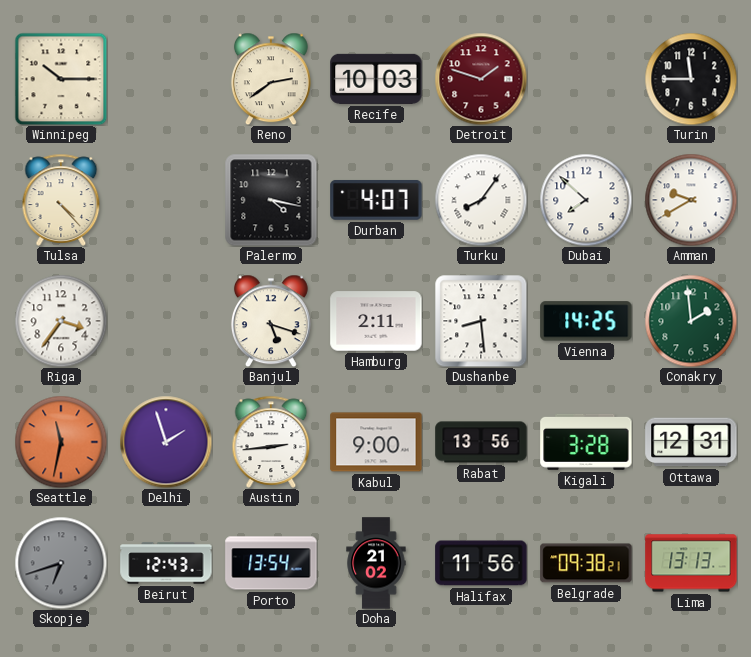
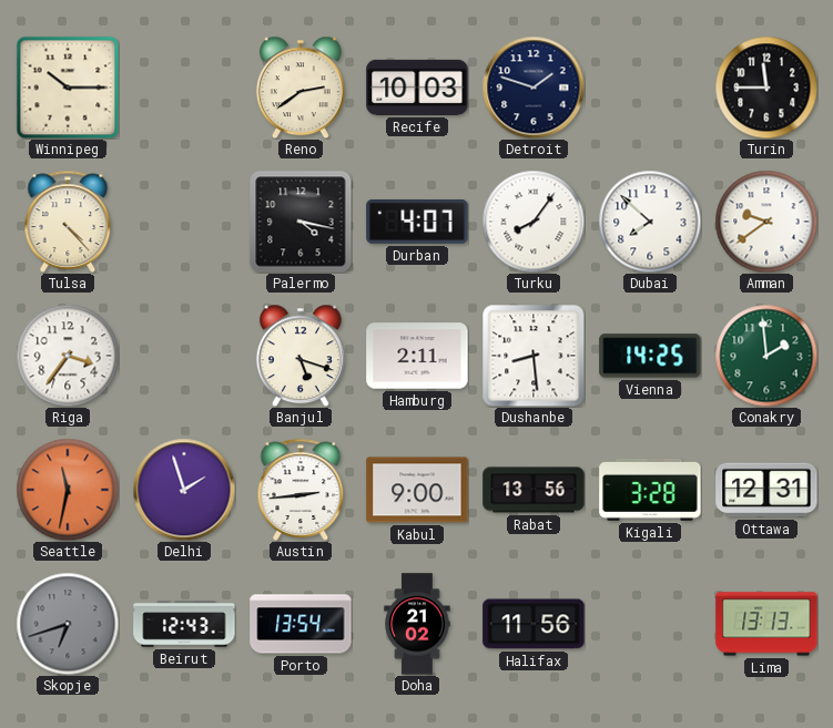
Detroit dial: burgundy -> navy (534, 88)
Amman: 9:40 -> 9:39 (766, 222)
Belgrade: 09:38 -> none (586, 563)
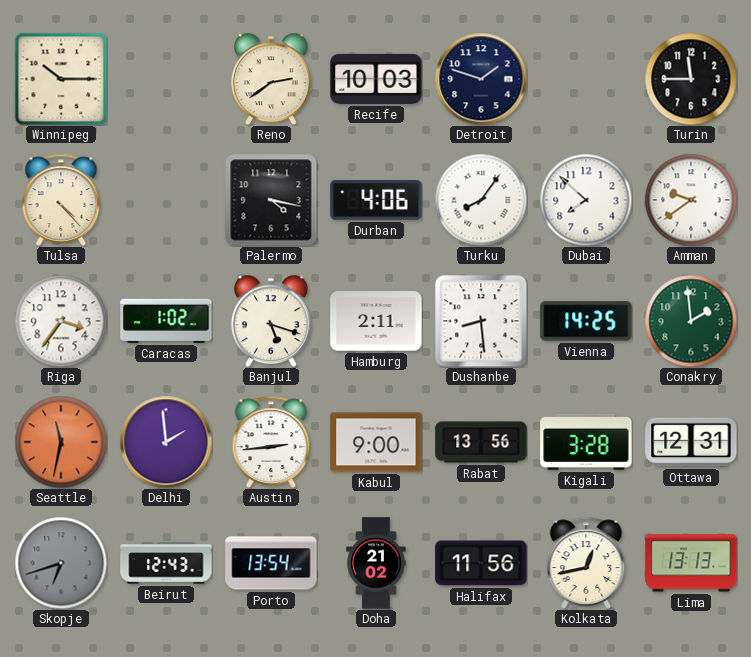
Durban: 4:07 -> 4:06 (376, 200)
Caracas: none -> 1:02 (166, 321)
Delhi: 1:57 -> 1:59 (166, 442)
Kolkata: none -> 12:43 (586, 563)
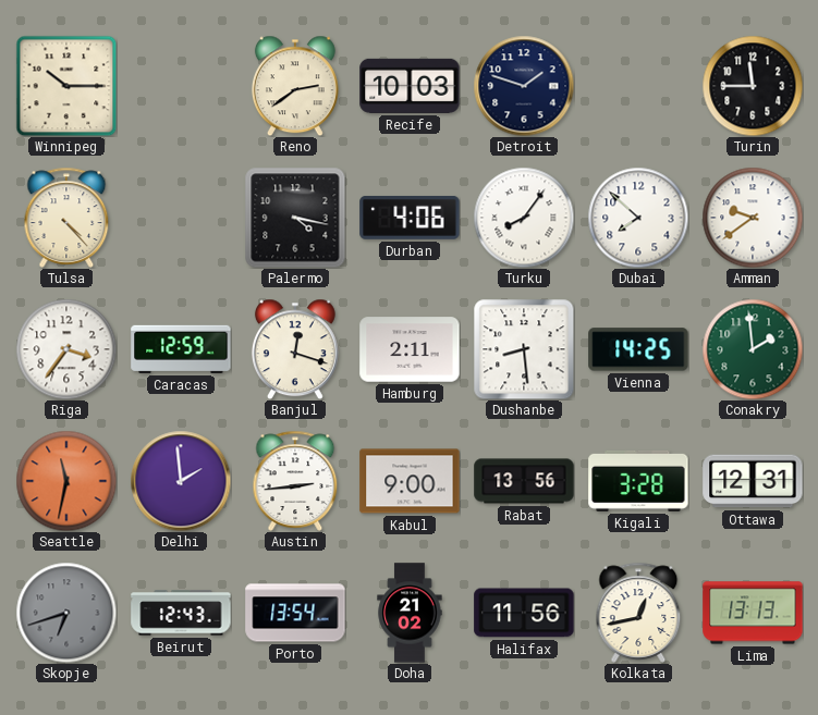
Caracas: 1:02 -> 12:59 (181, 349)
Banjul: 5:18 -> 12:18 (295, 349)
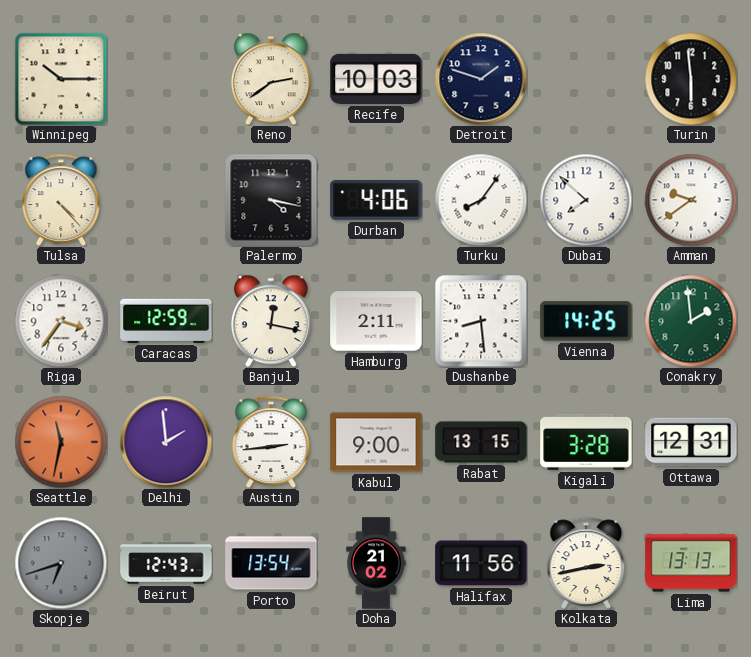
Turin: 11:45 -> 5:59 (691, 79)
Banjul: 12:18 -> 12:17 (271, 321)
Rabat: 13:56 -> 13:15 (481, 442)
Kolkata: 12:43 -> 2:43 (586, 563)
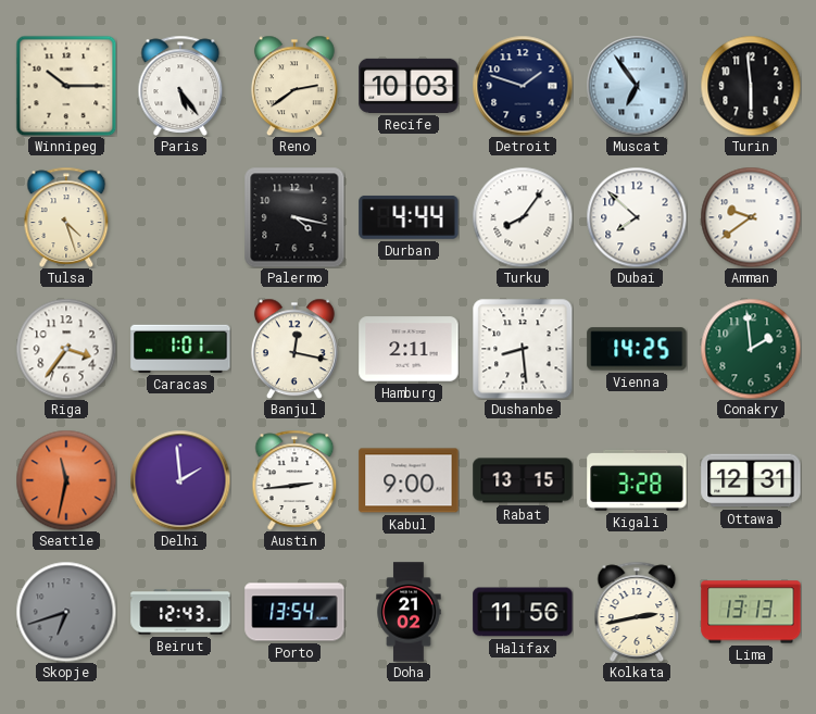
Paris: none -> 5:24 (180, 86)
Muscat: none -> 6:54 (637, 86)
Tulsa: 4:23 -> 4:27 (66, 217)
Durban: 4:06 -> 4:44 (409, 217)
Caracas: 12:59 -> 1:01 (180, 349)
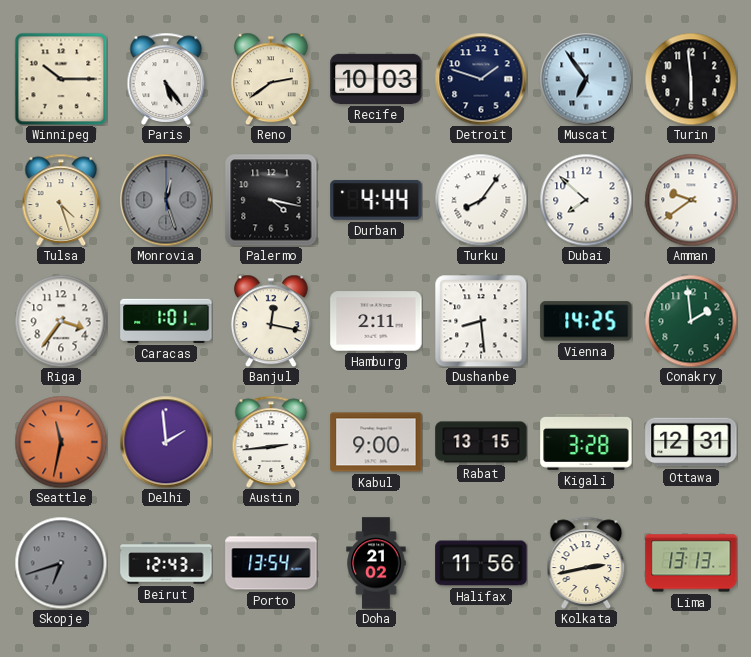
Monrovia: none -> 12:27 (166, 200)
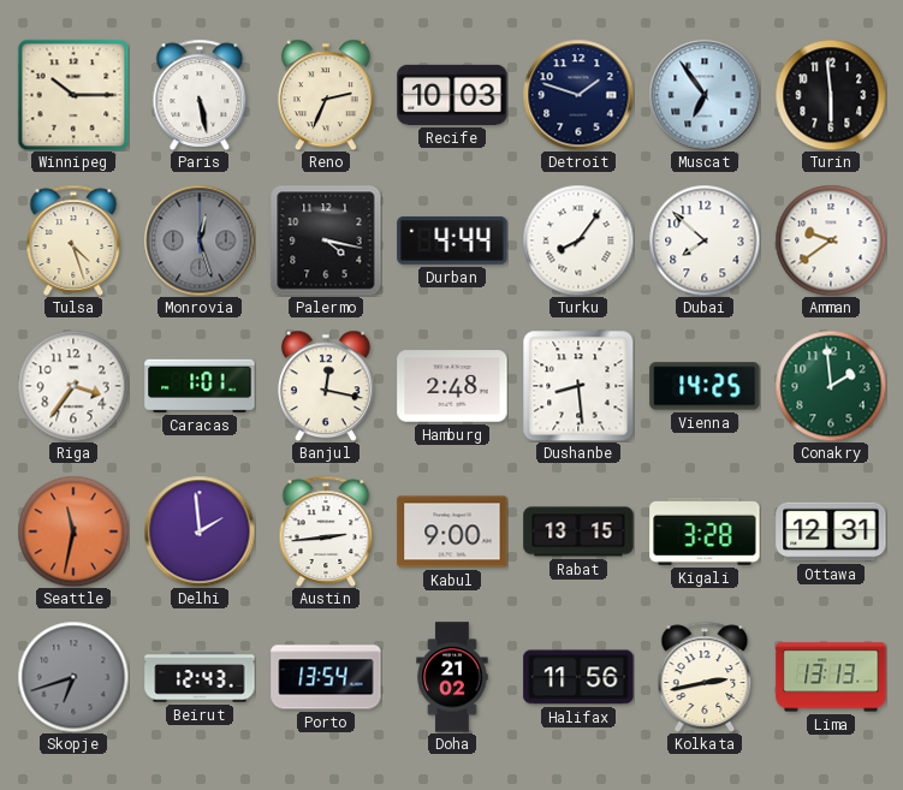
Paris: 5:24 -> 5:28 (200, 95)
Reno: 2:39 -> 2:34 (326, 95)
Hamburg: 2:11 -> 2:48 (452, 386)
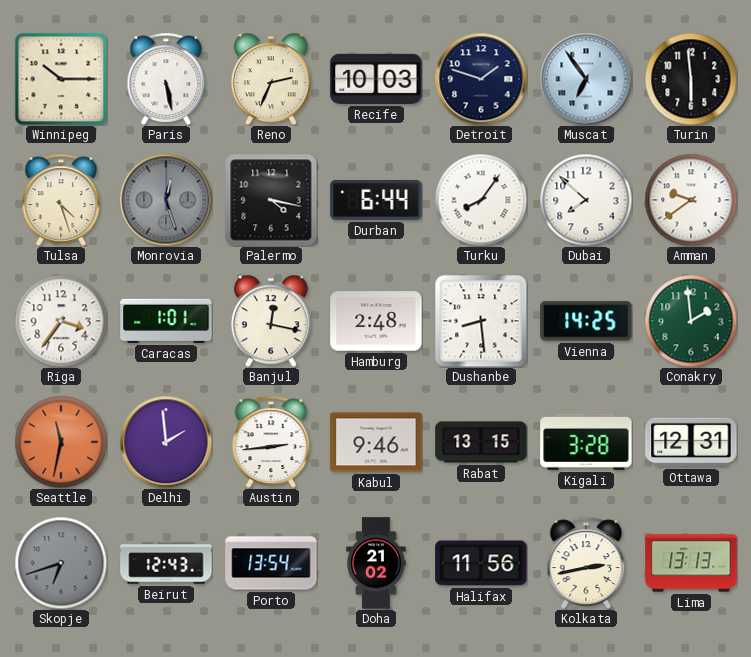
Durban: 4:44 -> 6:44 (376, 200)
Kabul: 9:00 -> 9:46 (376, 442)
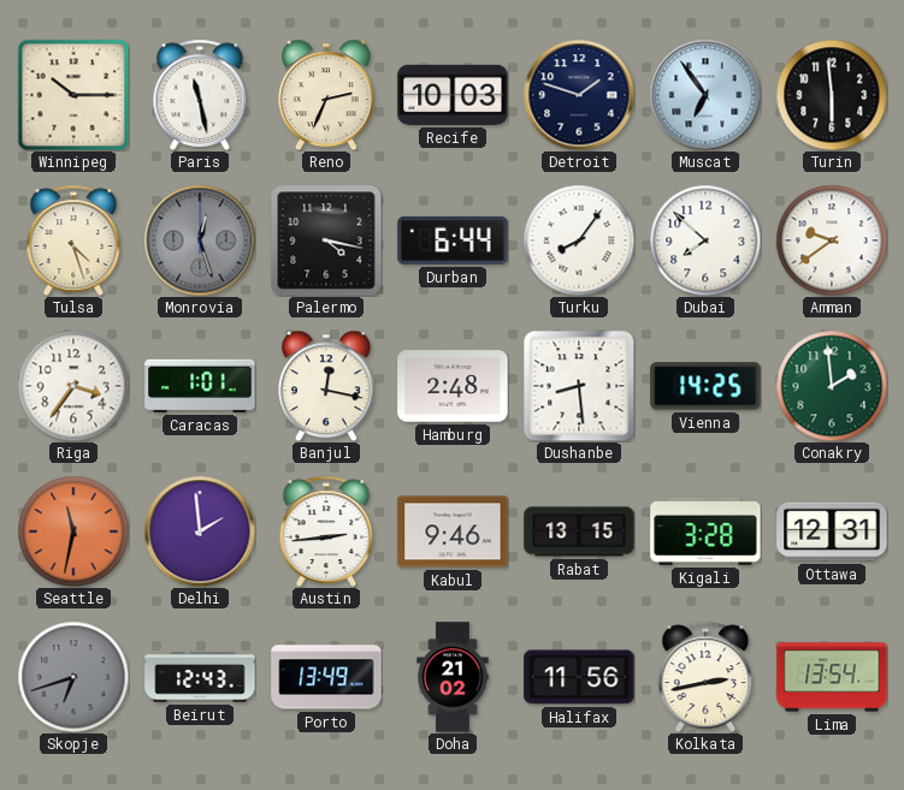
Paris: 5:28 -> 11:28 (200, 95)
Porto: 13:54 -> 13:49 (326, 677)
Lima: 13:13 -> 13:54 (832, 677)
